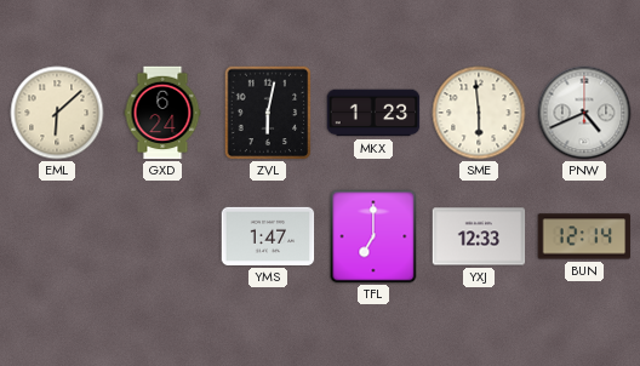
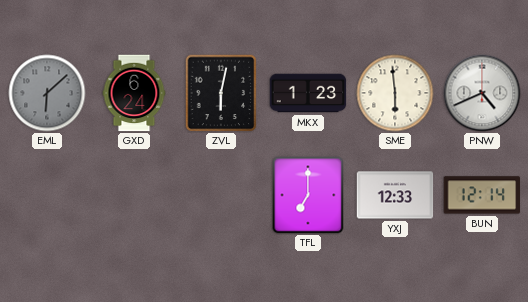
EML dial: cream -> grey (47, 93)
YMS: 1:47 -> none (268, 236)
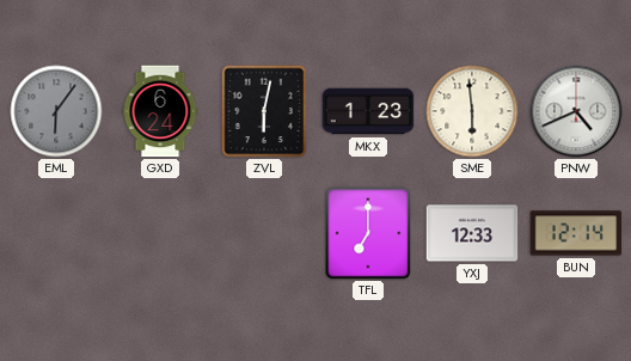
EML: 6:08 -> 6:06 (56, 111)
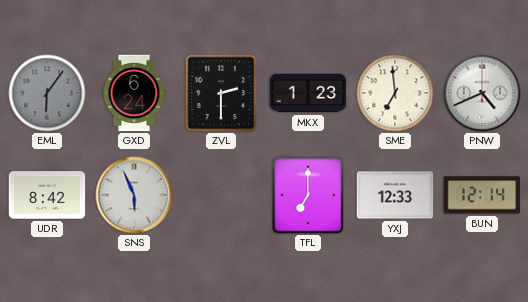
ZVL: 6:02 -> 2:30 (221, 93)
SME: 5:59 -> 6:59 (395, 93)
UDR: none -> 8:42 (47, 195)
SNS: none -> 5:56 (134, 195)
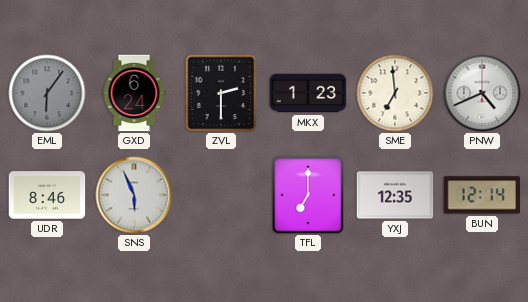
UDR: 8:42 -> 8:46 (47, 195)
YXJ: 12:33 -> 12:35 (395, 195)
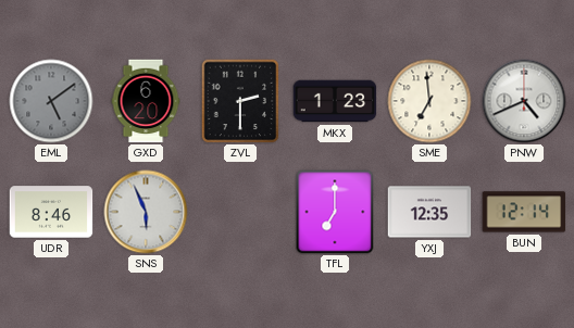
EML: 6:06 -> 5:09 (51, 101)
GXD: 6:24 -> 6:20 (146, 101)
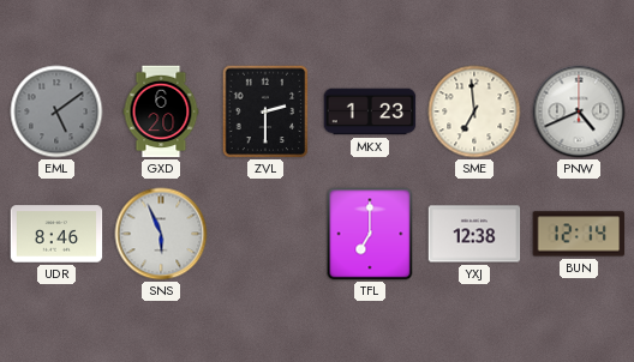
YXJ: 12:35 -> 12:38 (474, 234)
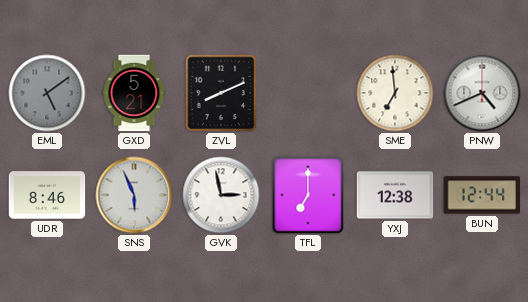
GXD: 6:20 -> 5:21 (134, 93)
ZVL: 2:30 -> 8:11 (221, 93)
MKX: 1:23 -> none (370, 111)
GVK: none -> 2:58 (221, 195)
BUN: 12:14 -> 12:44 (482, 195)
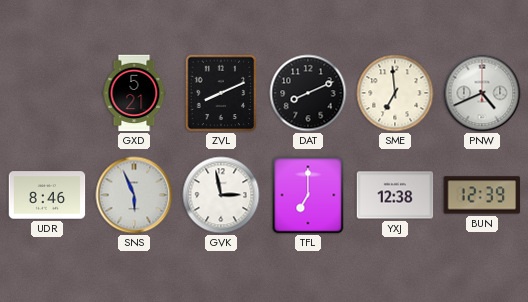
EML: 5:09 -> none (47, 93)
DAT: none -> 8:11 (308, 93)
BUN: 12:44 -> 12:39 (482, 195)
